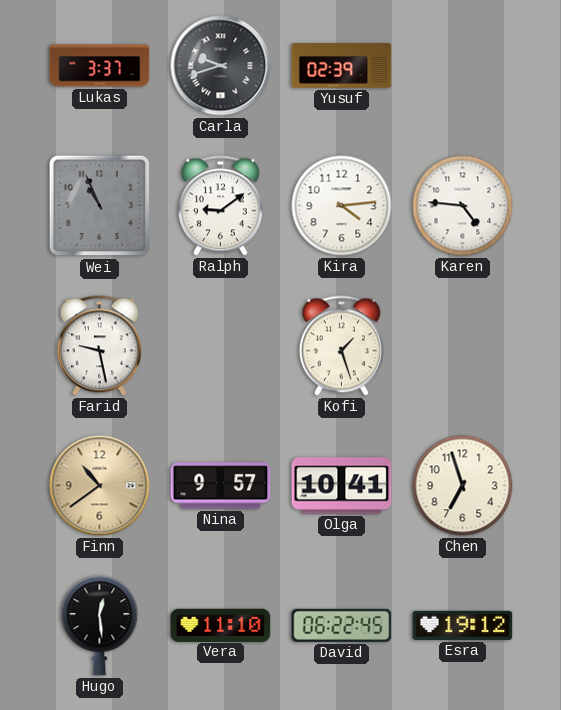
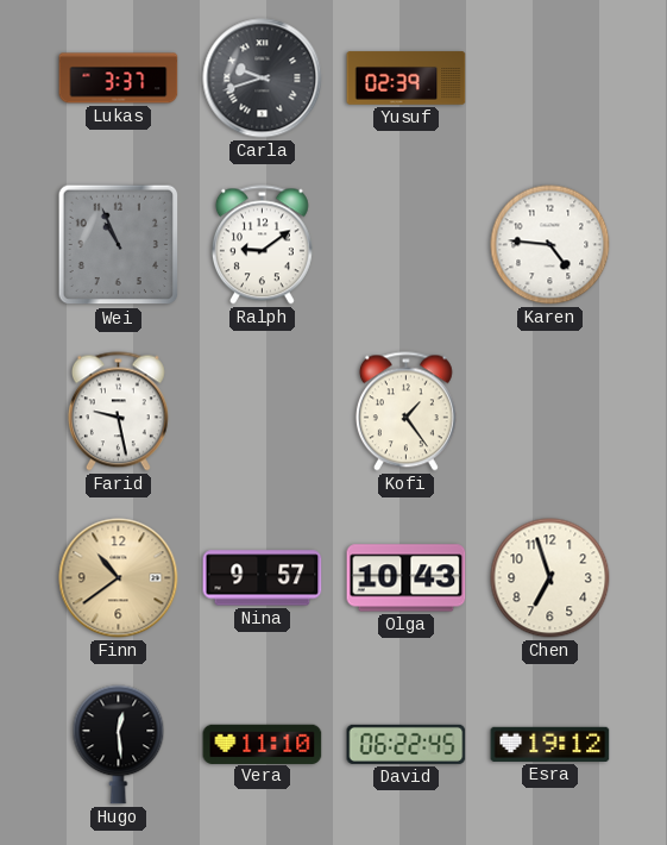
Kira: 4:14 -> none (342, 206)
Kofi: 1:27 -> 1:24 (405, 412)
Olga: 10:41 -> 10:43 (407, 578)
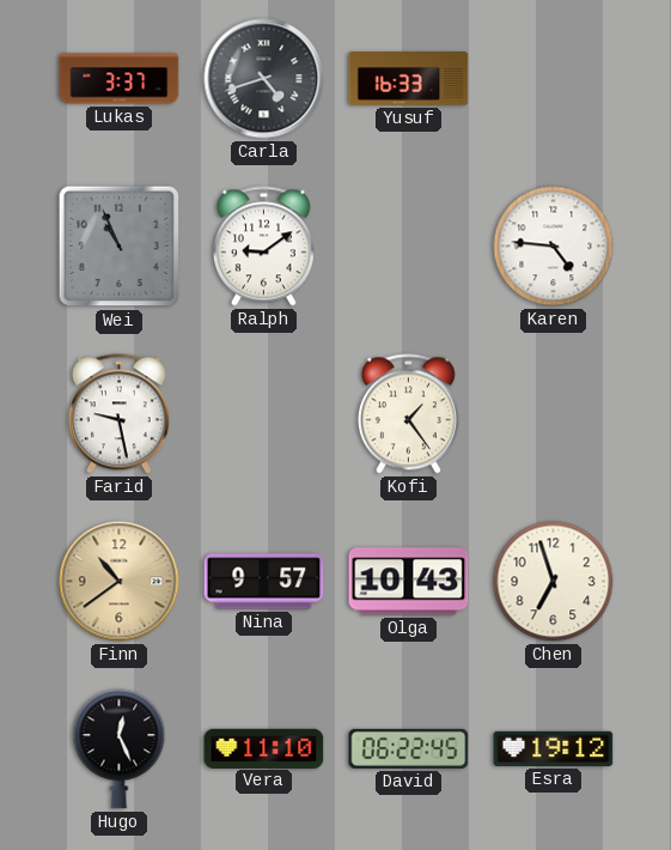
Carla: 9:42 -> 4:42 (264, 79)
Yusuf: 02:39 -> 16:33 (409, 79)
Hugo: 12:29 -> 12:26 (120, 749)
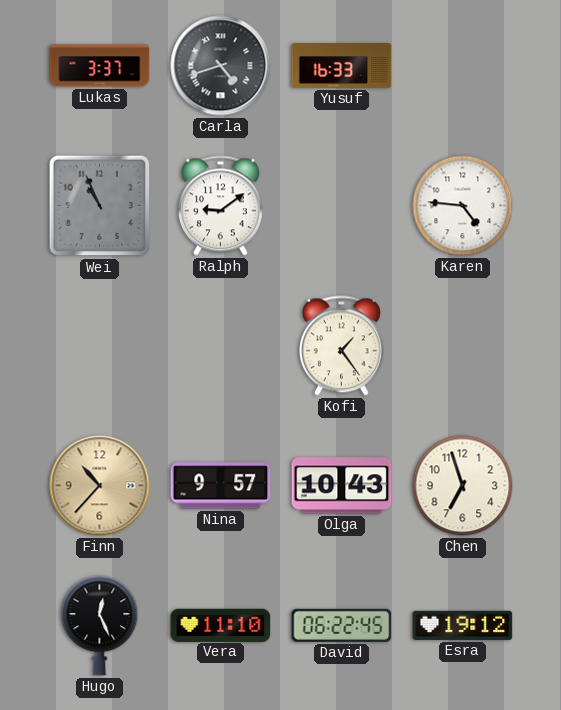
Farid: 9:28 -> none (118, 414)
Finn: 10:39 -> 10:37 (100, 486)
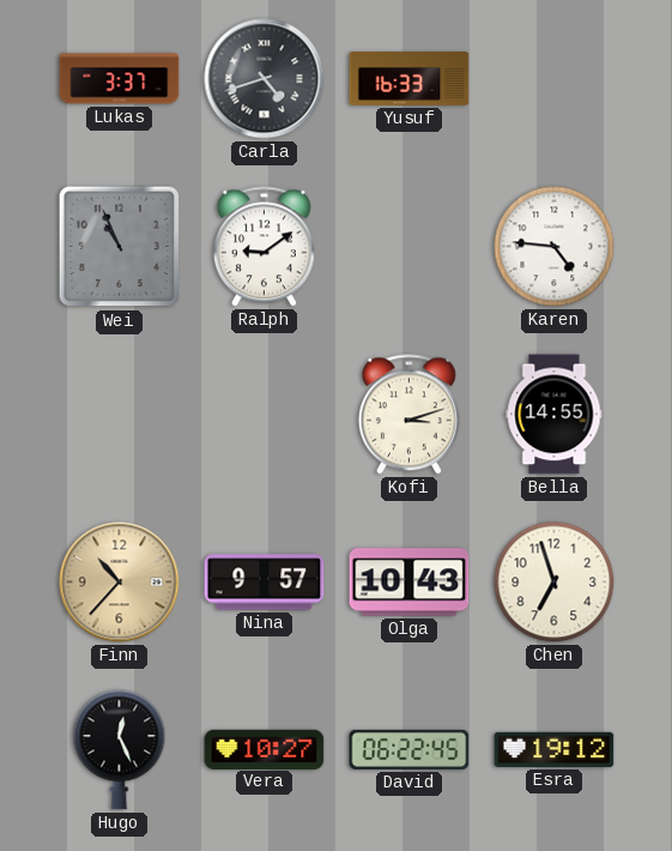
Kofi: 1:24 -> 3:12 (408, 415)
Bella: none -> 14:55 (555, 415)
Vera: 11:10 -> 10:27 (265, 749)
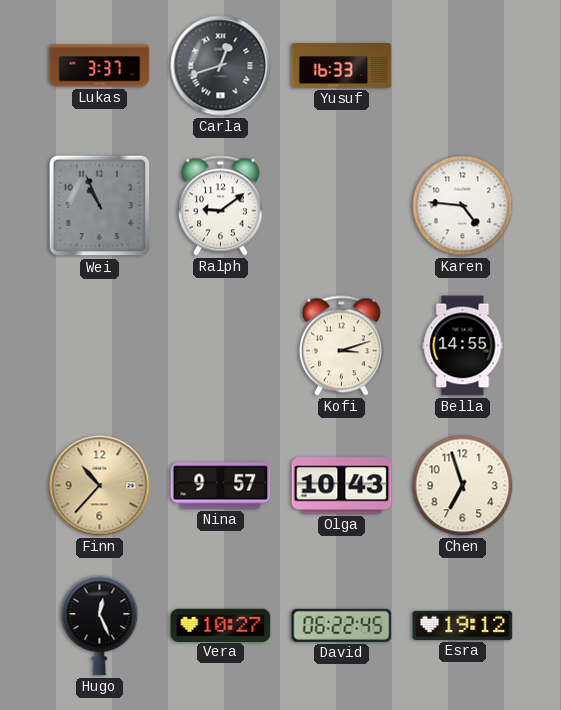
Carla: 4:42 -> 12:42 (221, 66)
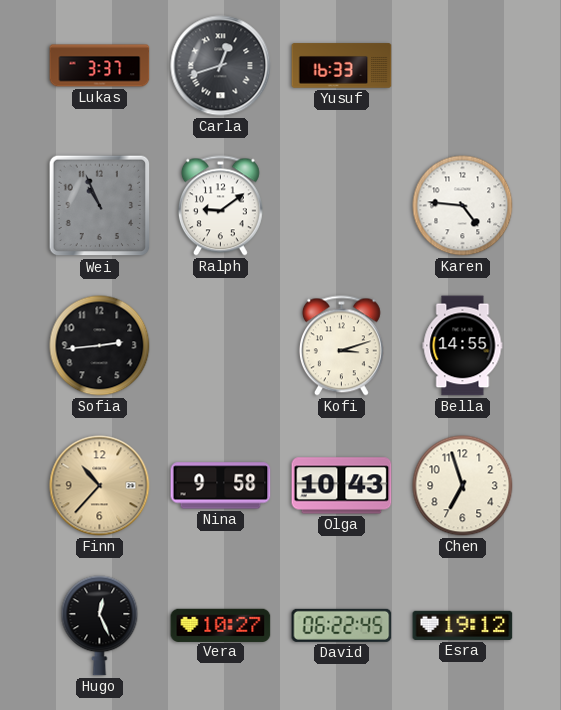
Sofia: none -> 2:44 (100, 346)
Nina: 9:57 -> 9:58 (221, 486)
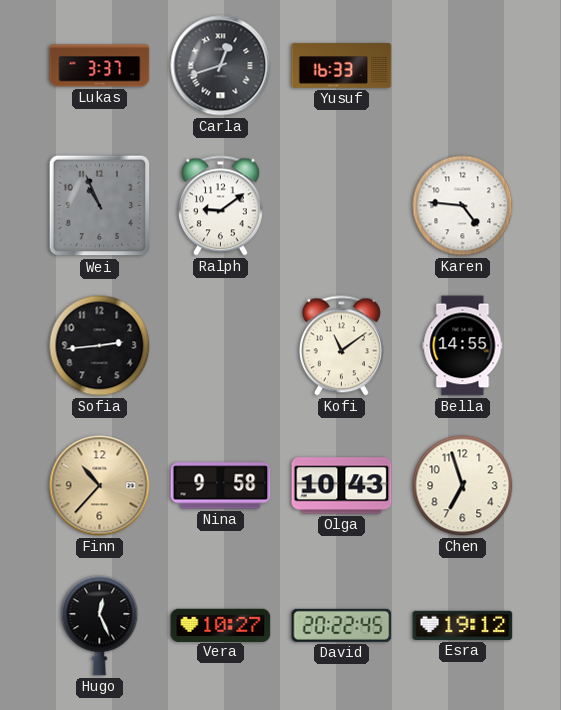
Kofi: 3:12 -> 11:09 (341, 346)
David: 06:22 -> 20:22 (342, 625)
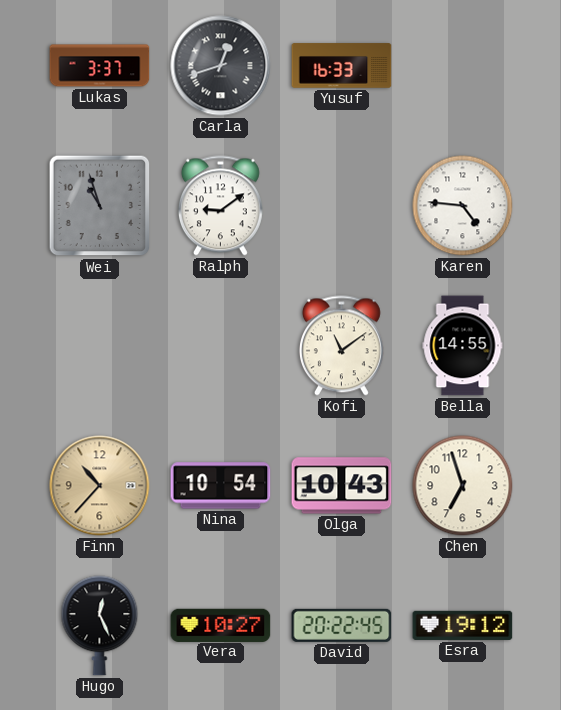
Wei: 10:56 -> 10:57 (100, 206)
Sofia: 2:44 -> none (100, 346)
Nina: 9:58 -> 10:54 (221, 486)
